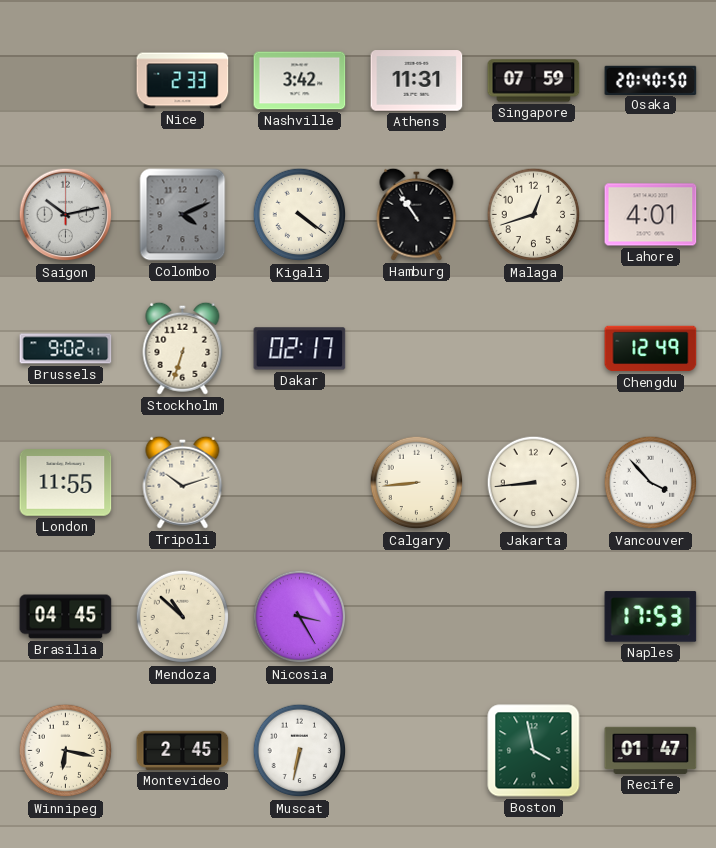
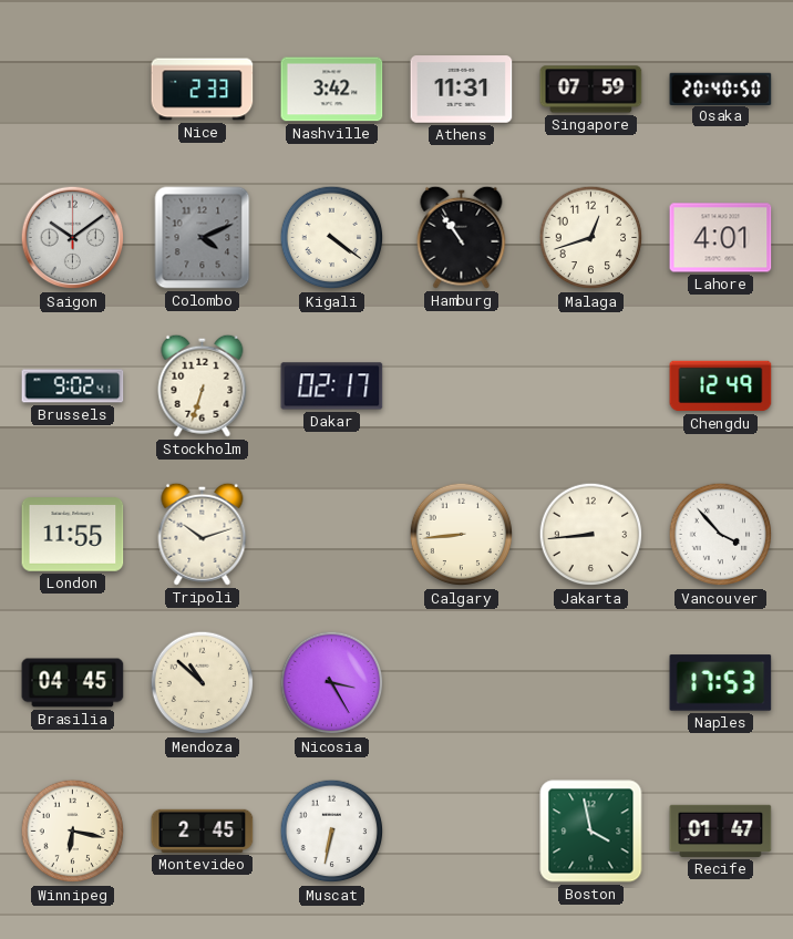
Saigon: 10:13 -> 10:09 (73, 238)
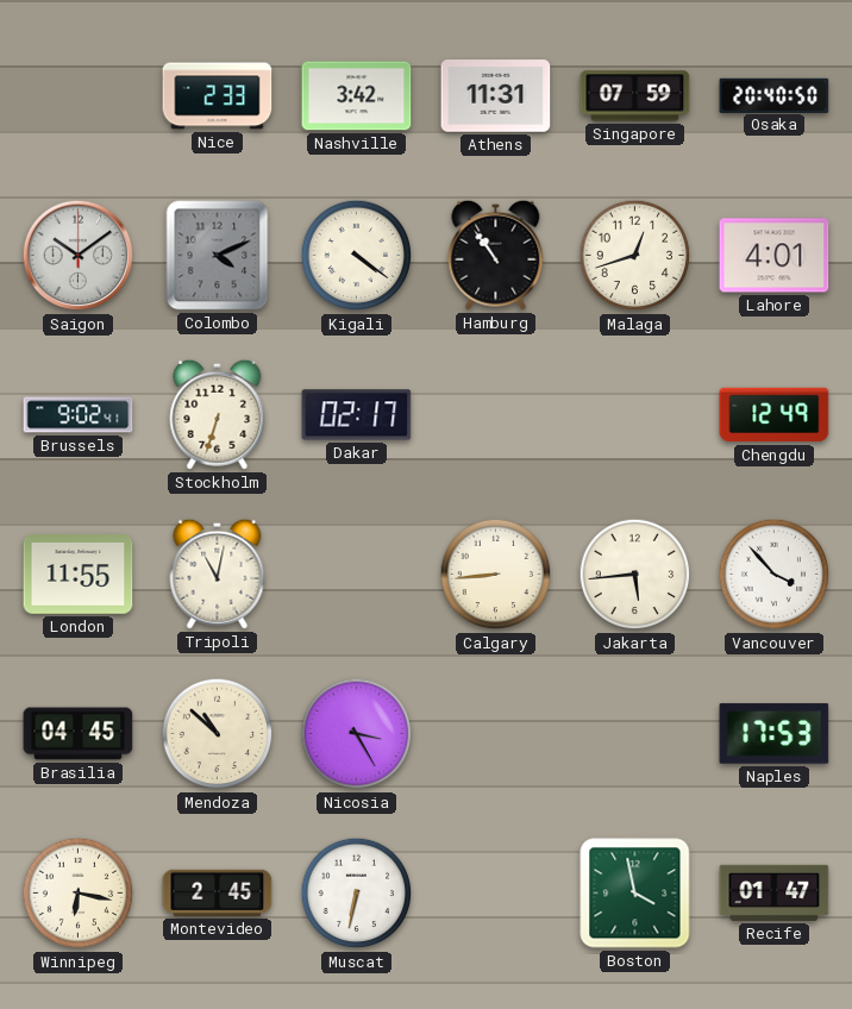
Tripoli: 10:12 -> 11:02 (218, 574)
Jakarta: 8:44 -> 5:44 (635, 575)
